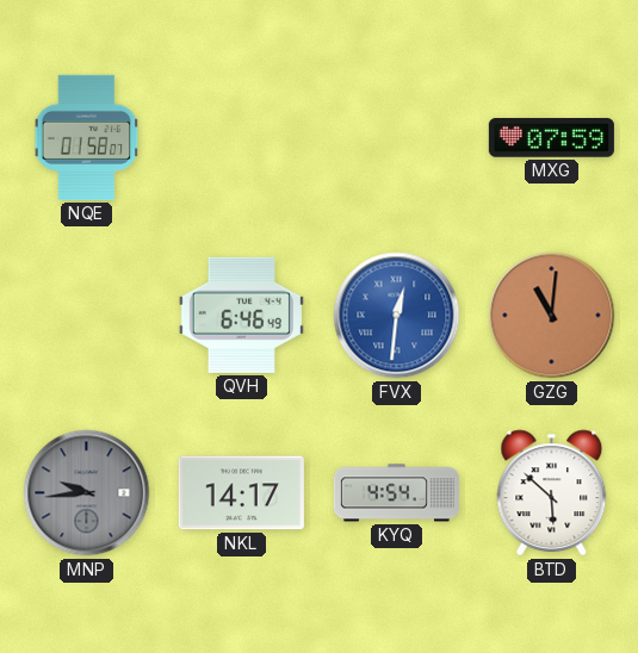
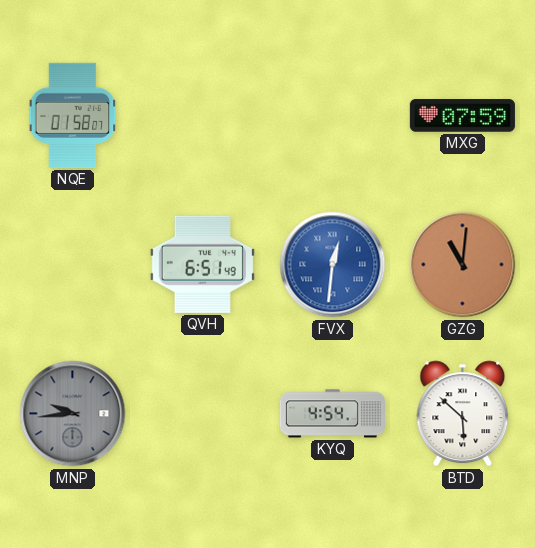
QVH: 6:46 -> 6:51 (202, 264)
NKL: 14:17 -> none (241, 493)
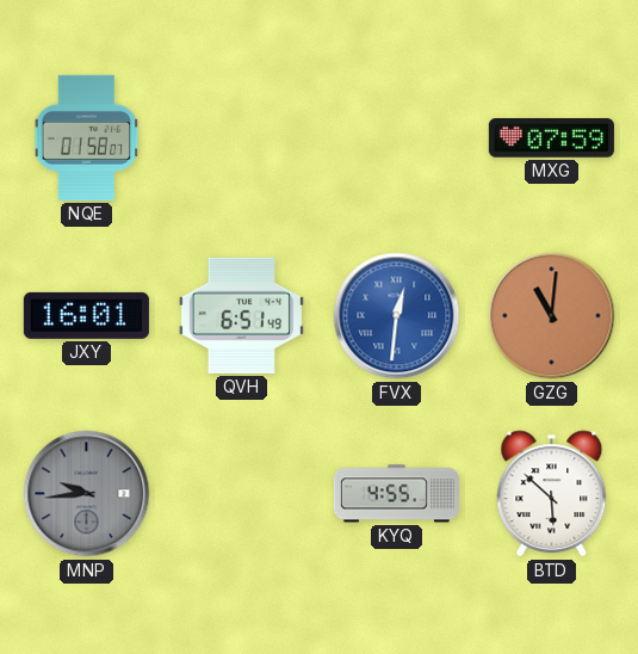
JXY: none -> 16:01 (86, 315)
KYQ: 4:54 -> 4:55 (396, 494)
